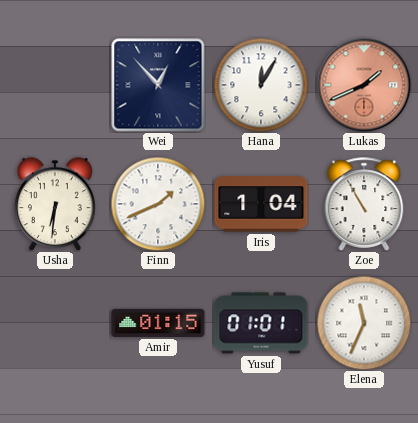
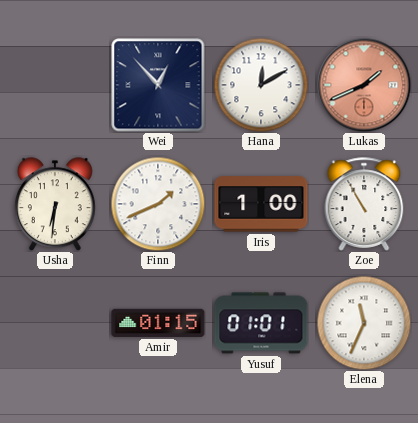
Hana: 12:05 -> 12:10 (261, 85)
Iris: 1:04 -> 1:00 (261, 204)
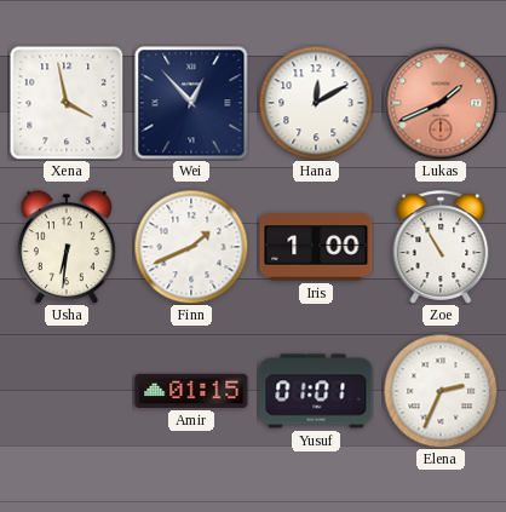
Xena: none -> 3:58 (67, 103)
Elena: 11:34 -> 2:34 (441, 391)
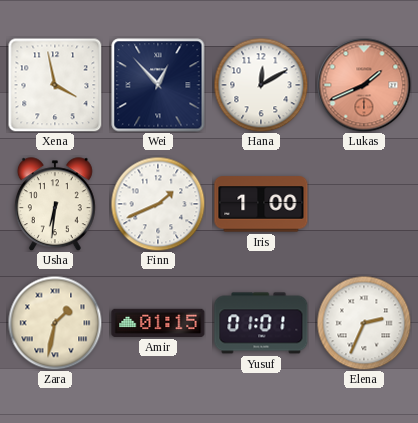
Zoe: 10:55 -> none (441, 247)
Zara: none -> 1:32 (55, 323)
